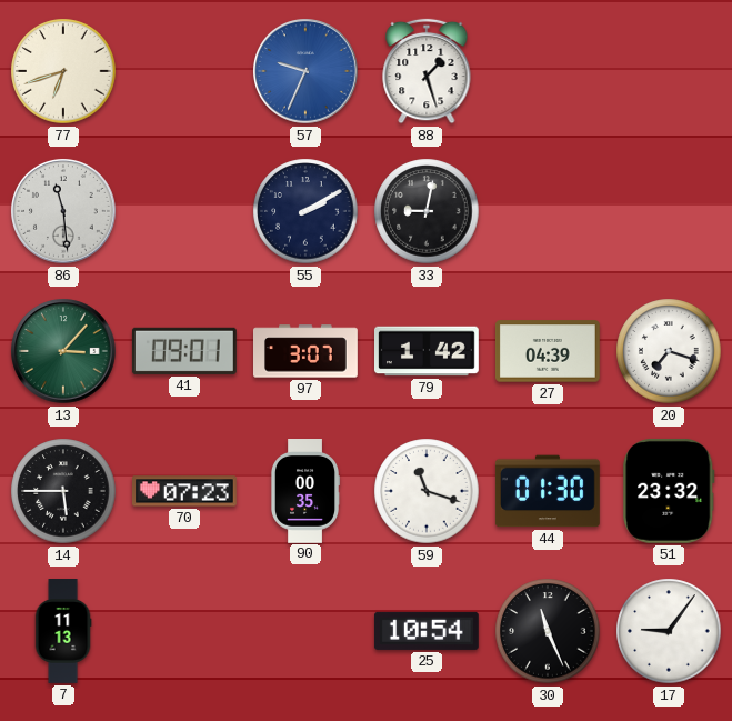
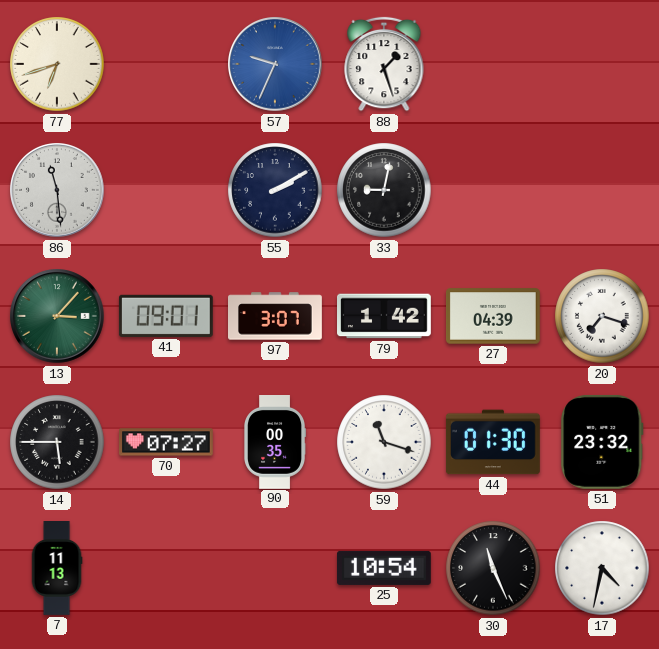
70: 07:23 -> 07:27 (167, 442)
17: 9:06 -> 4:32 (602, 568)
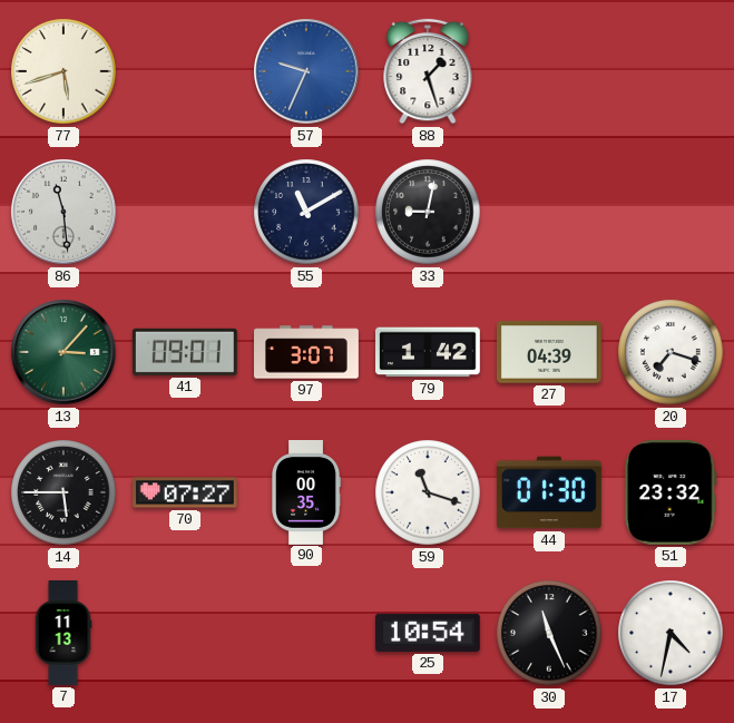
77: 6:42 -> 5:42 (63, 71)
55: 2:10 -> 11:10 (306, 212)
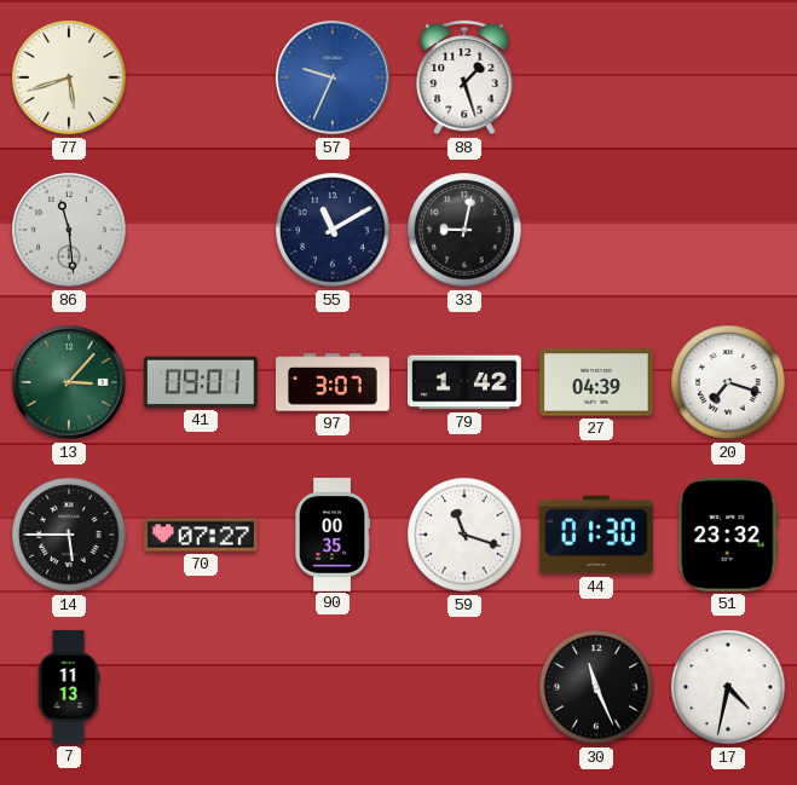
25: 10:54 -> none (428, 633)
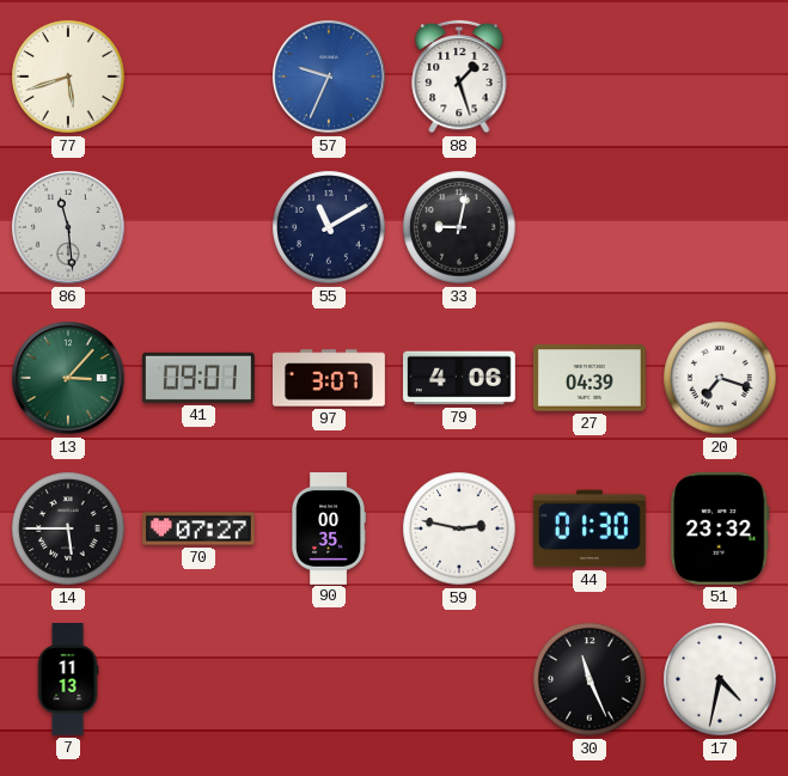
79: 1:42 -> 4:06 (460, 378)
59: 11:18 -> 2:47 (459, 528)
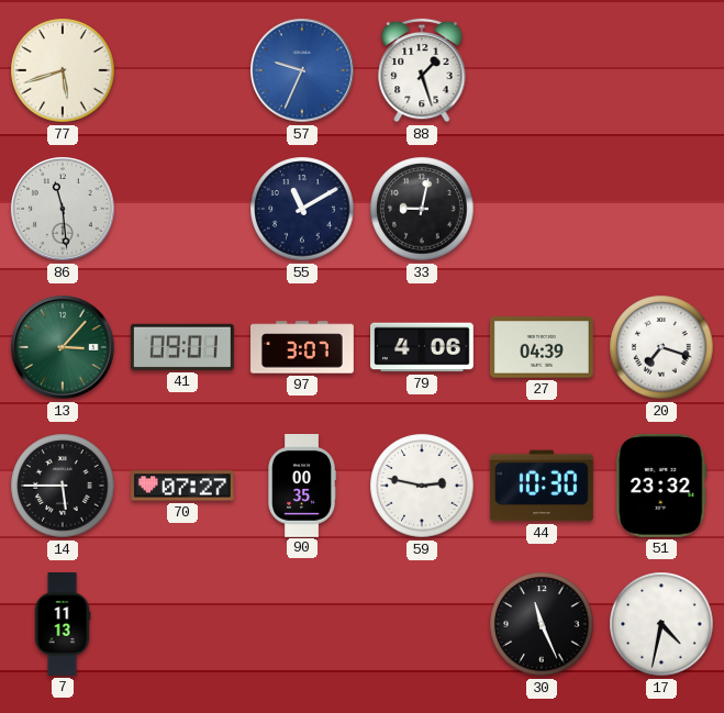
44: 01:30 -> 10:30 (542, 486)
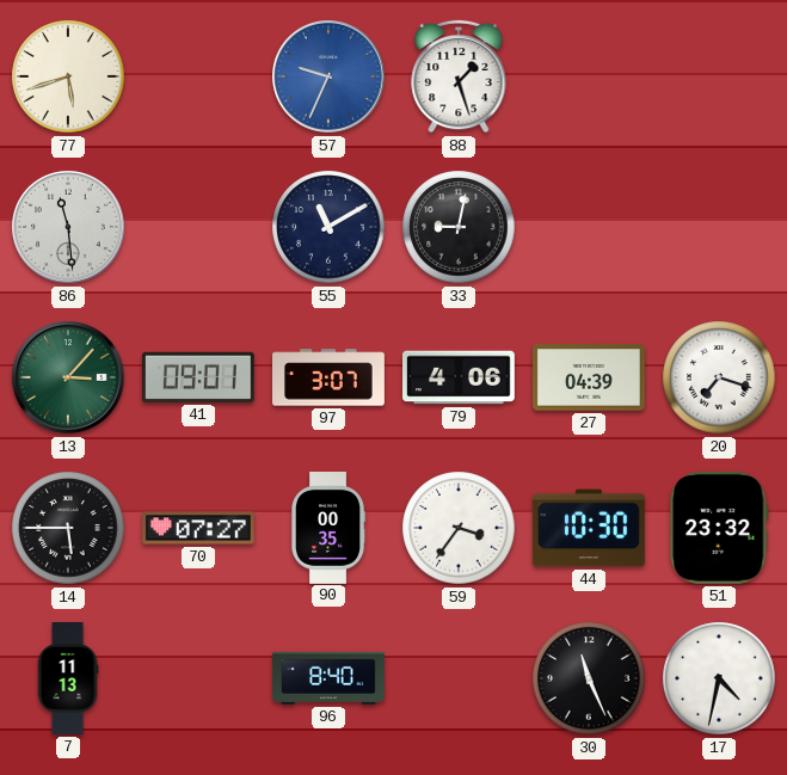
59: 2:47 -> 3:36 (459, 528)
96: none -> 8:40 (330, 678)
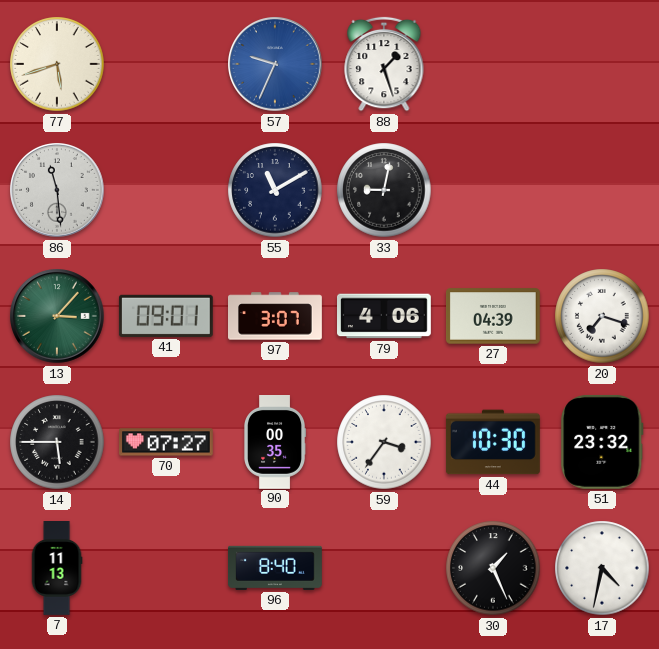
30: 11:26 -> 1:26 (493, 568)
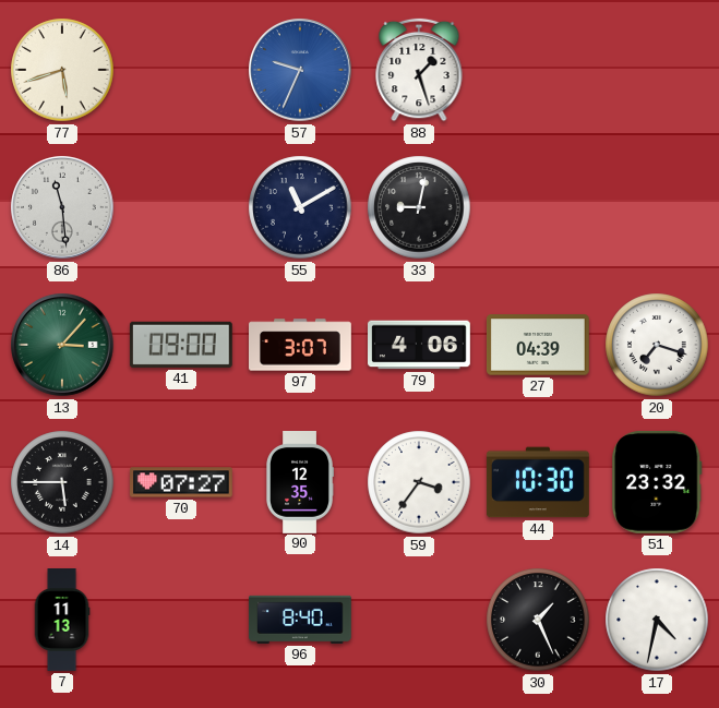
41: 09:01 -> 09:00 (181, 345)
90: 00:35 -> 12:35 (300, 482)
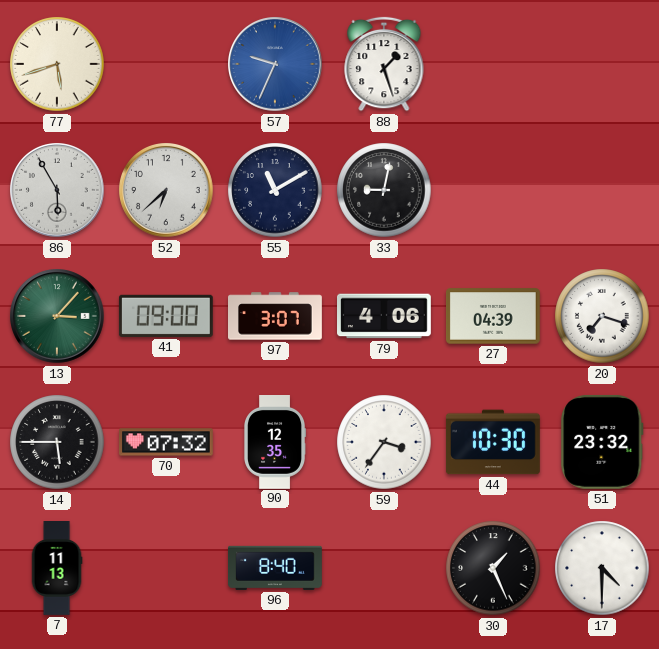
86: 11:29 -> 5:55 (58, 191)
52: none -> 6:38 (167, 191)
70: 07:27 -> 07:32 (167, 442)
17: 4:32 -> 4:30 (602, 568)
